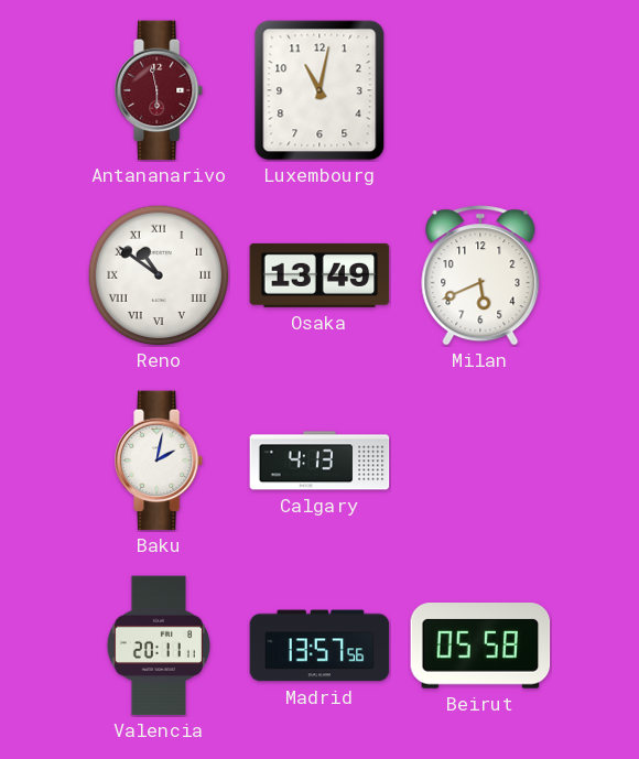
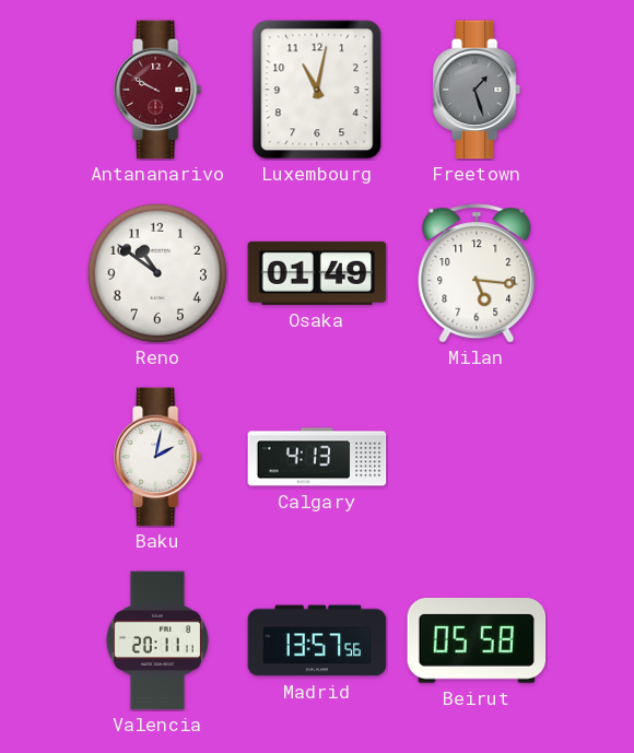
Antananarivo: 5:58 -> 9:50 (158, 90)
Freetown: none -> 1:27 (478, 90)
Reno numerals: Roman -> Arabic (157, 273)
Osaka: 13:49 -> 01:49 (317, 273)
Milan: 5:41 -> 5:16 (477, 273)
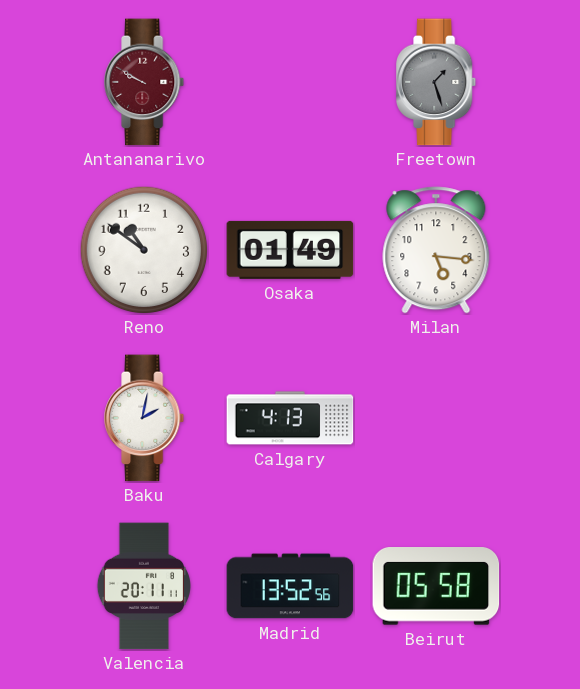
Luxembourg: 11:02 -> none (317, 90)
Madrid: 13:57 -> 13:52 (290, 586)
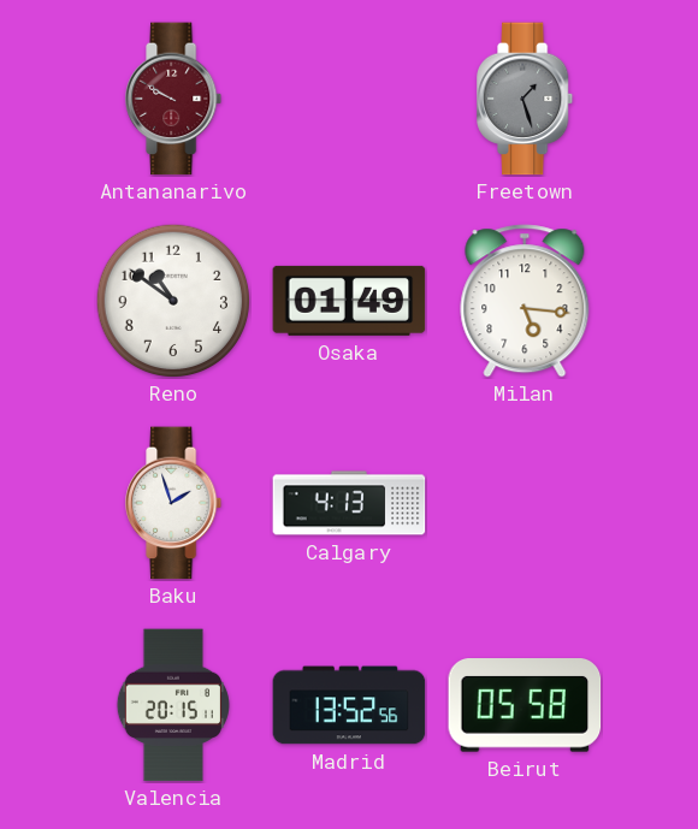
Baku: 2:02 -> 1:57 (174, 503)
Valencia: 20:11 -> 20:15 (173, 705)
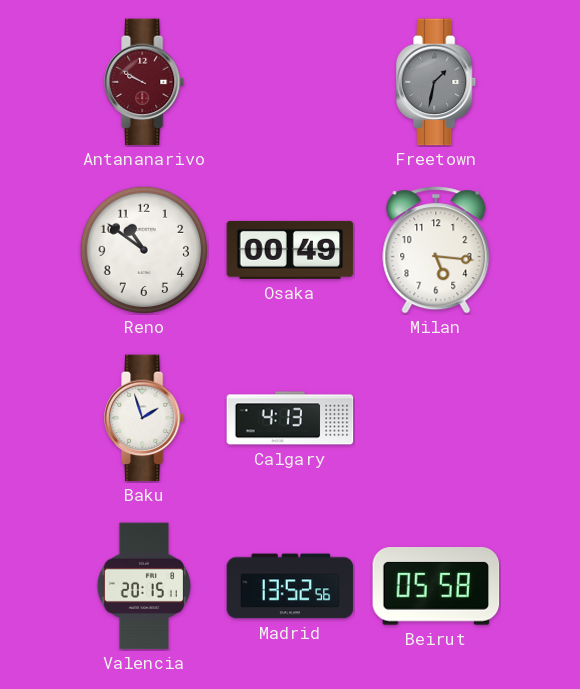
Freetown: 1:27 -> 1:32 (437, 82)
Osaka: 01:49 -> 00:49 (290, 250)
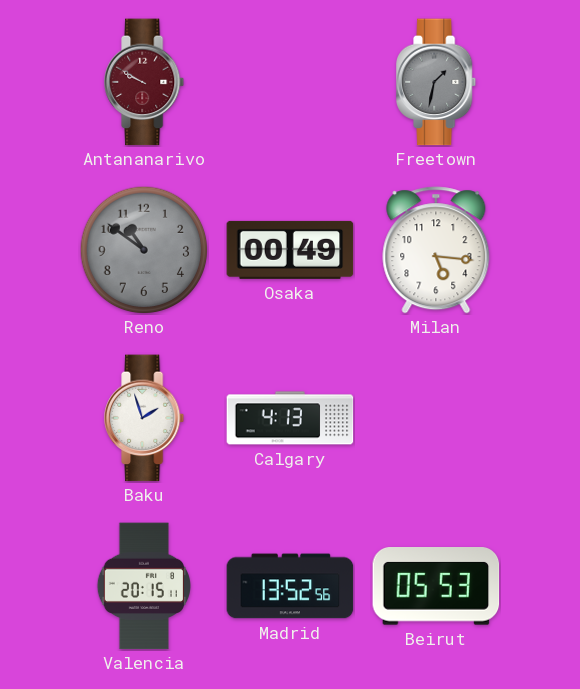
Reno dial: white -> grey (144, 250)
Beirut: 05:58 -> 05:53 (436, 587)
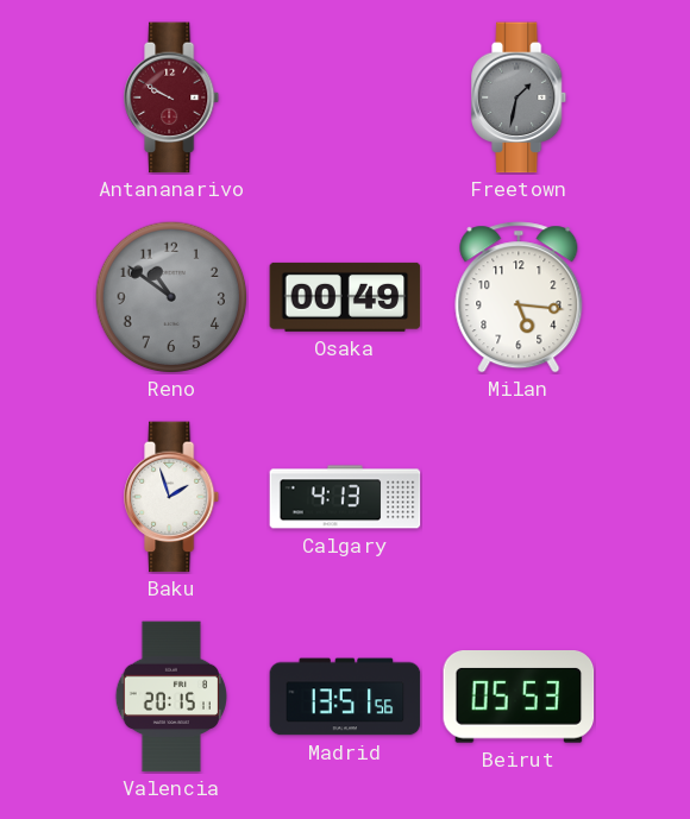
Madrid: 13:52 -> 13:51 (345, 697)
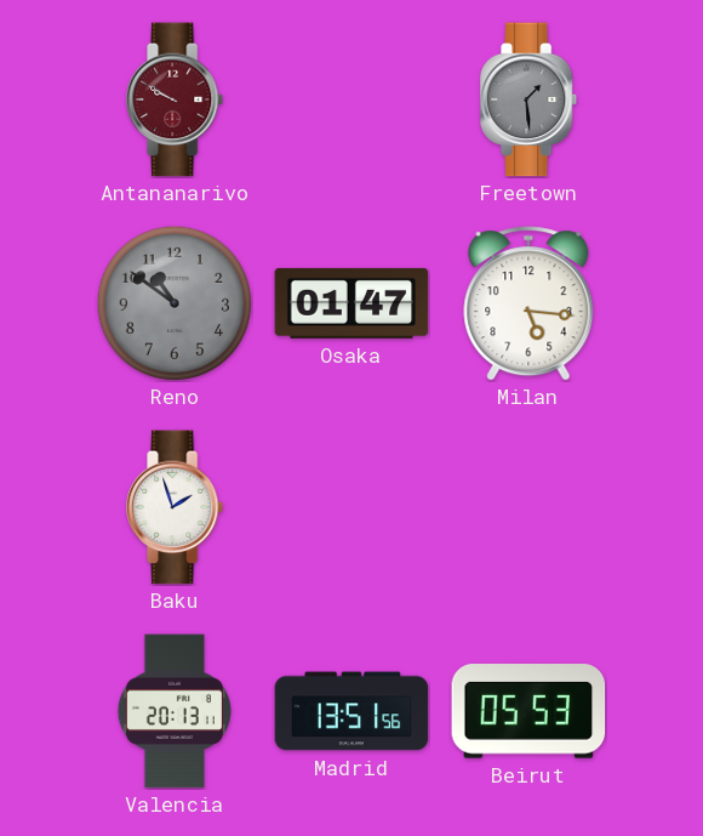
Freetown: 1:32 -> 1:29 (530, 99)
Osaka: 00:49 -> 01:47 (351, 303)
Calgary: 4:13 -> none (345, 497)
Valencia: 20:15 -> 20:13 (175, 711)
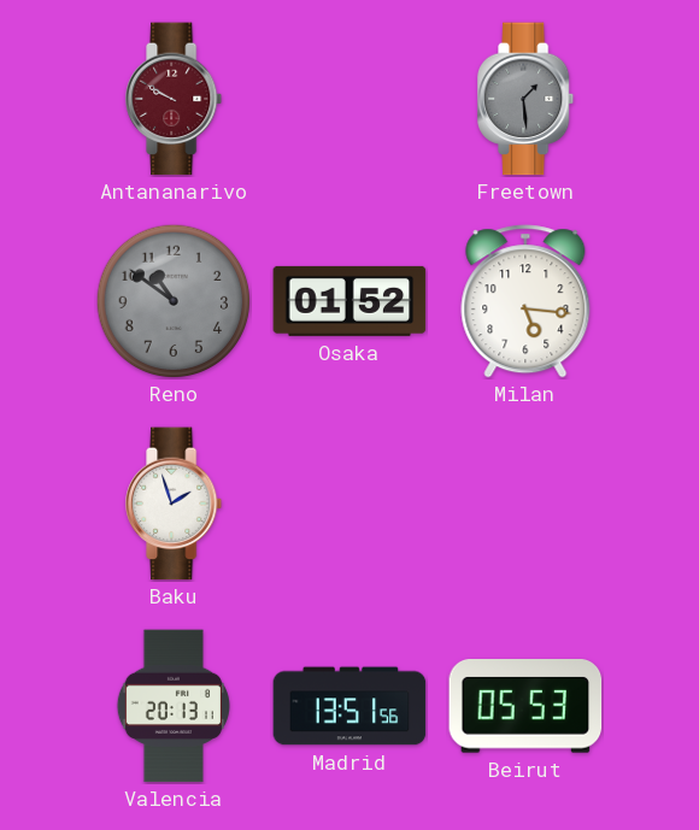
Osaka: 01:47 -> 01:52 (349, 301)
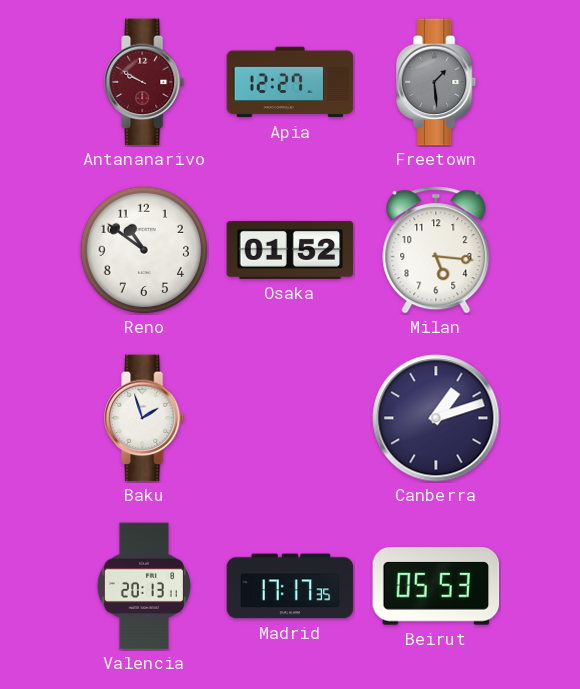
Apia: none -> 12:27 (290, 82)
Reno dial: grey -> white (144, 250)
Canberra: none -> 1:12 (436, 418)
Madrid: 13:51 -> 17:17 (290, 586)
